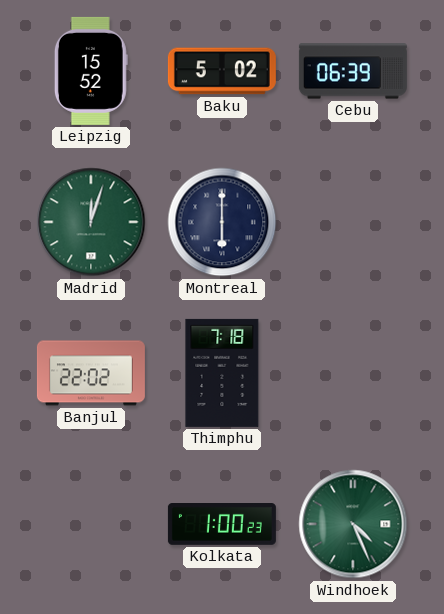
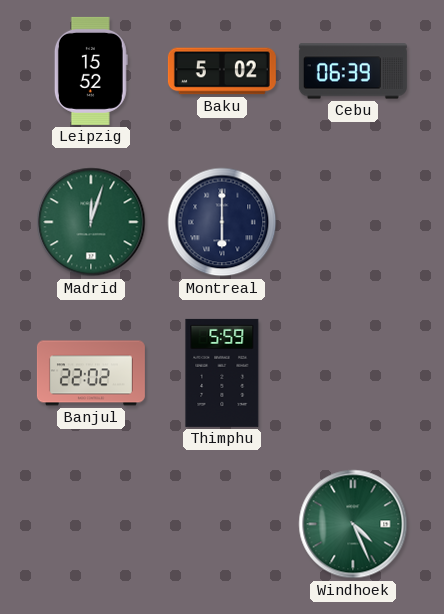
Thimphu: 7:18 -> 5:59 (222, 373)
Kolkata: 1:00 -> none (222, 525)
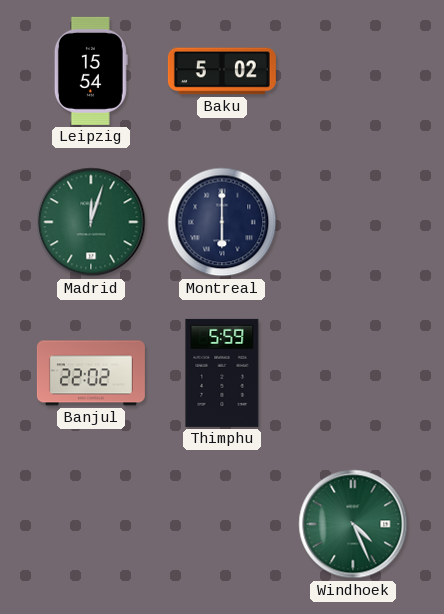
Leipzig: 15:52 -> 15:54 (91, 71)
Cebu: 06:39 -> none (353, 71)
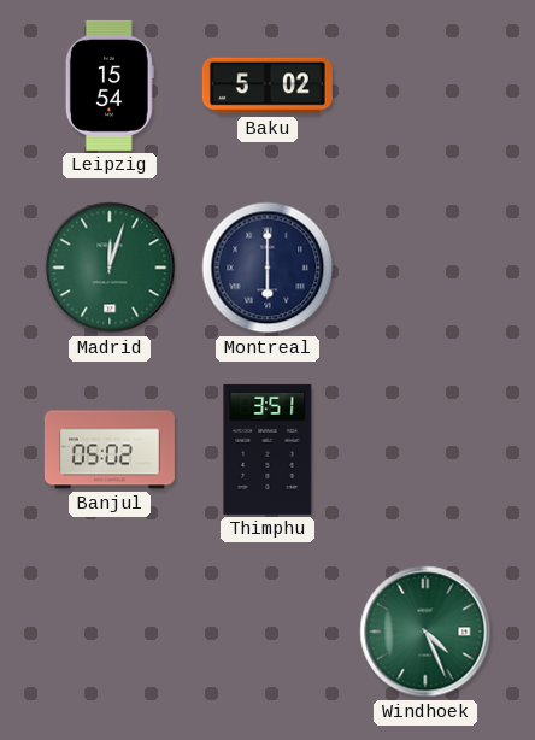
Banjul: 22:02 -> 05:02 (110, 450)
Thimphu: 5:59 -> 3:51 (267, 450)
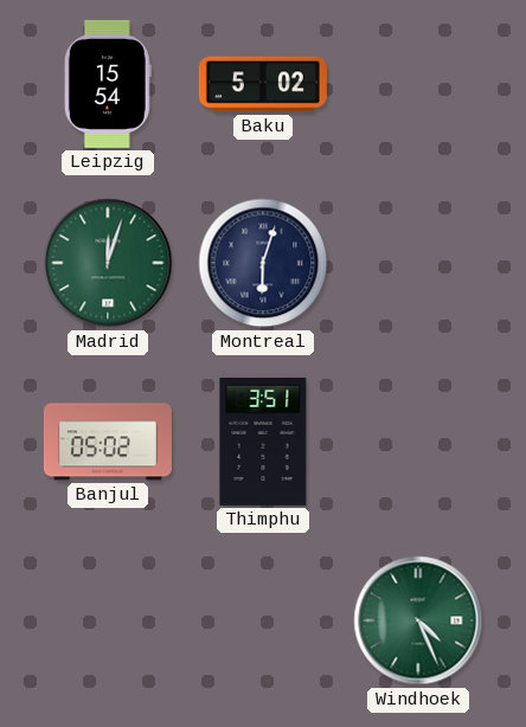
Montreal: 6:00 -> 6:03 (263, 263)
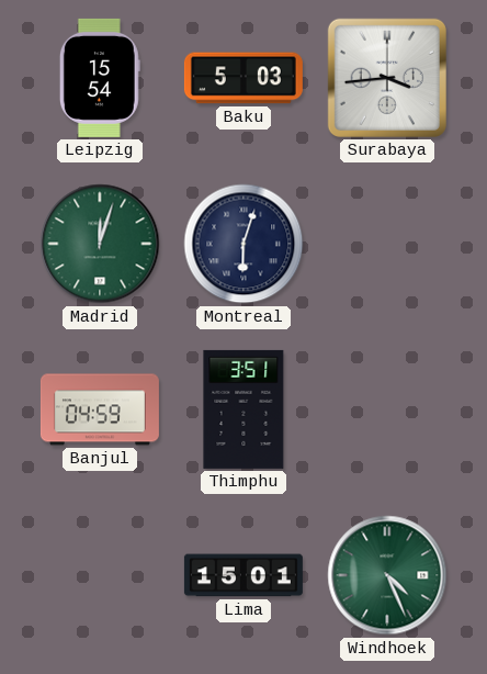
Baku: 5:02 -> 5:03 (243, 78)
Surabaya: none -> 3:44 (387, 78)
Banjul: 05:02 -> 04:59 (100, 409)
Lima: none -> 15:01 (243, 575)
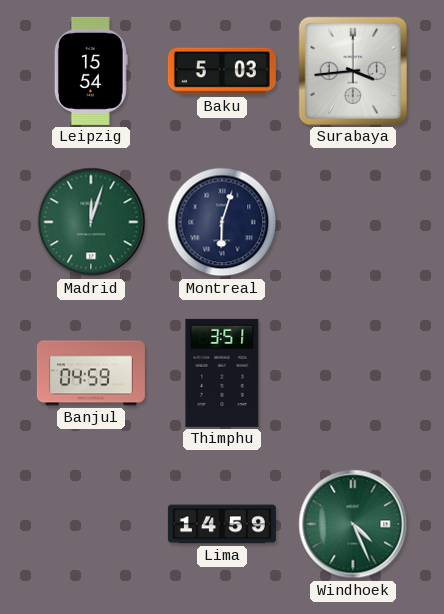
Lima: 15:01 -> 14:59 (222, 524)
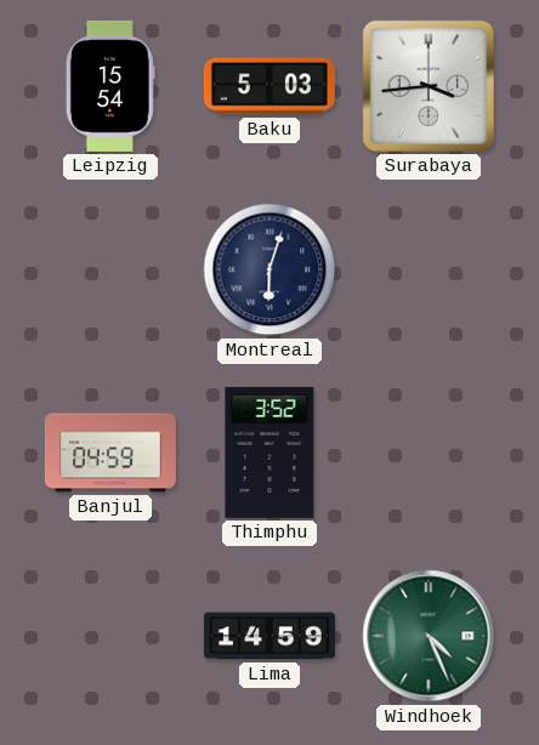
Madrid: 12:03 -> none (91, 222)
Thimphu: 3:51 -> 3:52 (269, 453)
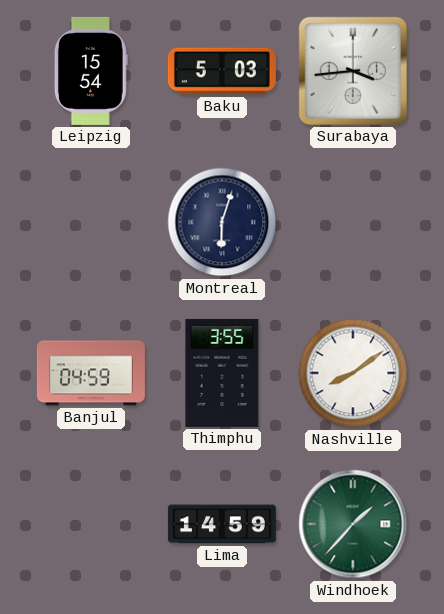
Thimphu: 3:52 -> 3:55 (222, 373)
Nashville: none -> 8:09 (353, 373)
Windhoek: 4:26 -> 1:37 (353, 524)
